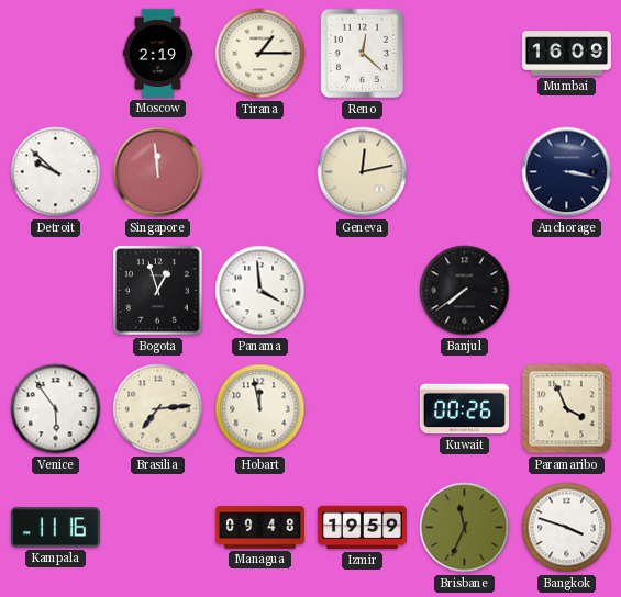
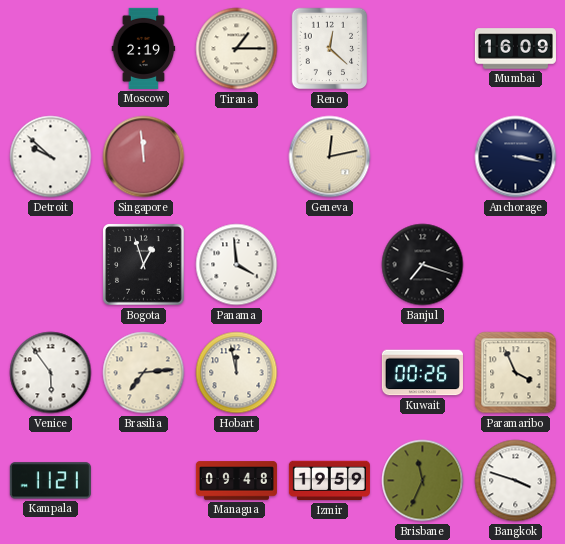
Banjul: 7:39 -> 7:18 (423, 265)
Kampala: 11:16 -> 11:21 (50, 481)
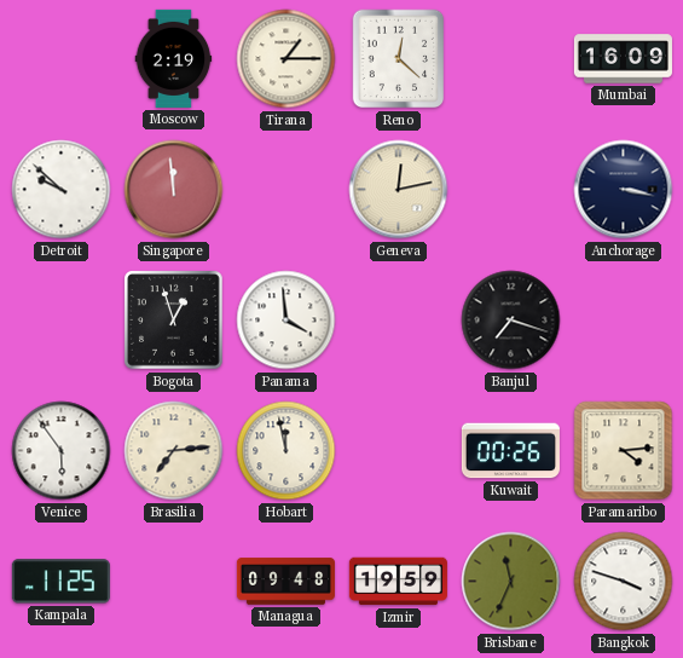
Paramaribo: 3:56 -> 4:14 (624, 451)
Kampala: 11:21 -> 11:25 (60, 582)
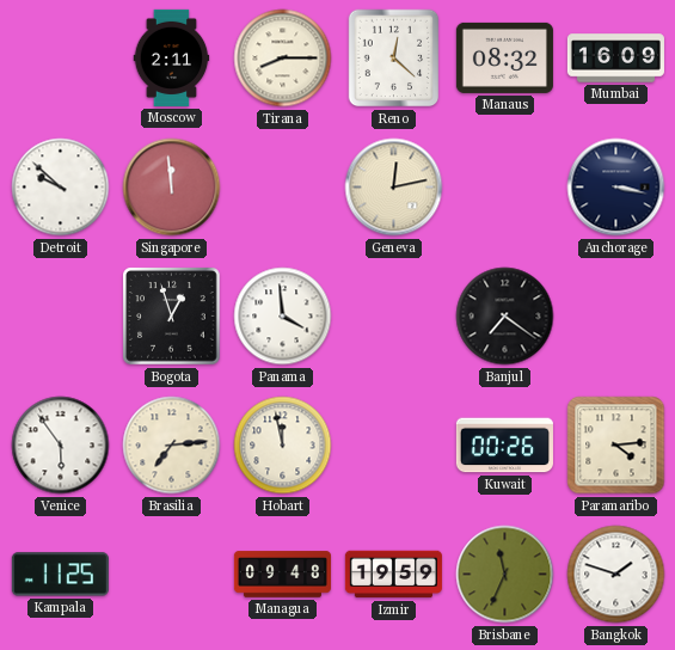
Moscow: 2:19 -> 2:11 (172, 57)
Tirana: 1:15 -> 8:15 (283, 59)
Manaus: none -> 08:32 (504, 57)
Banjul: 7:18 -> 7:21 (505, 317)
Bangkok: 3:48 -> 1:48 (616, 575)
